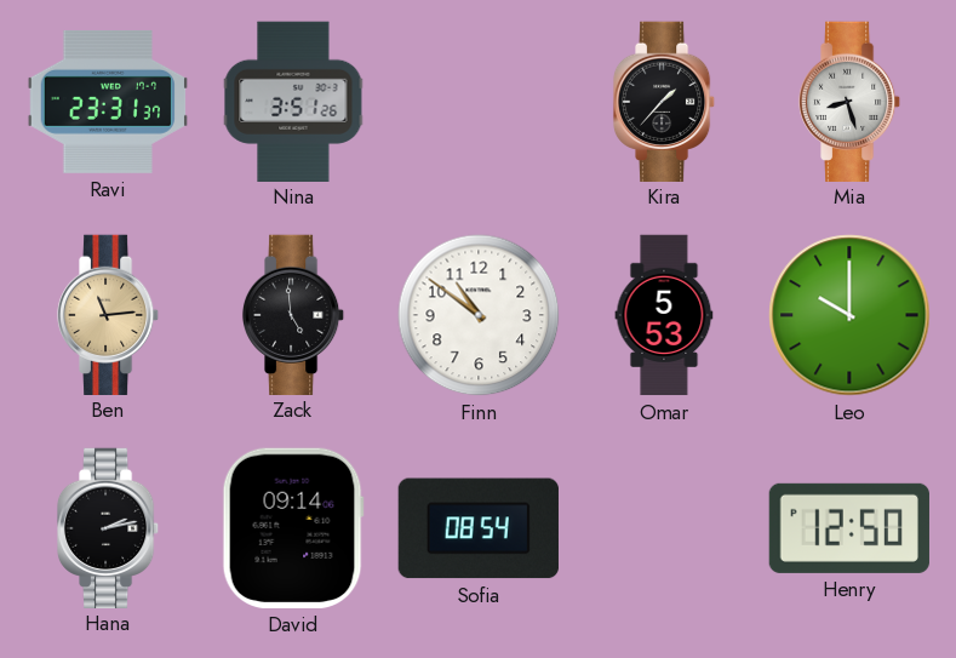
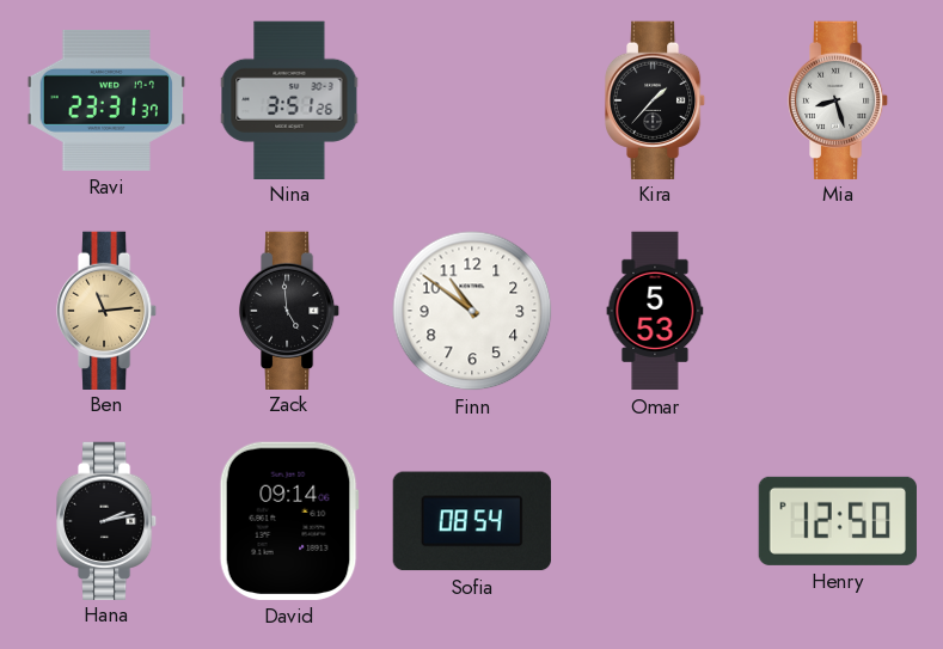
Leo: 10:00 -> none (849, 315)
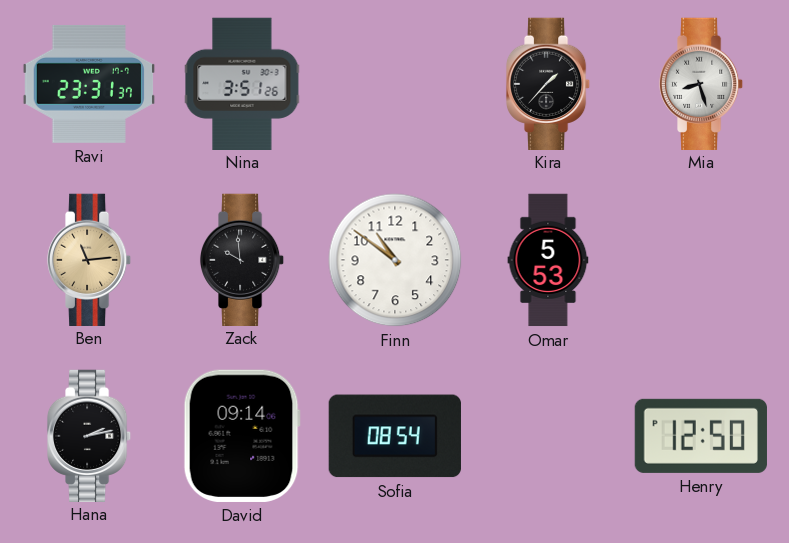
Zack: 4:59 -> 9:59 (242, 259)
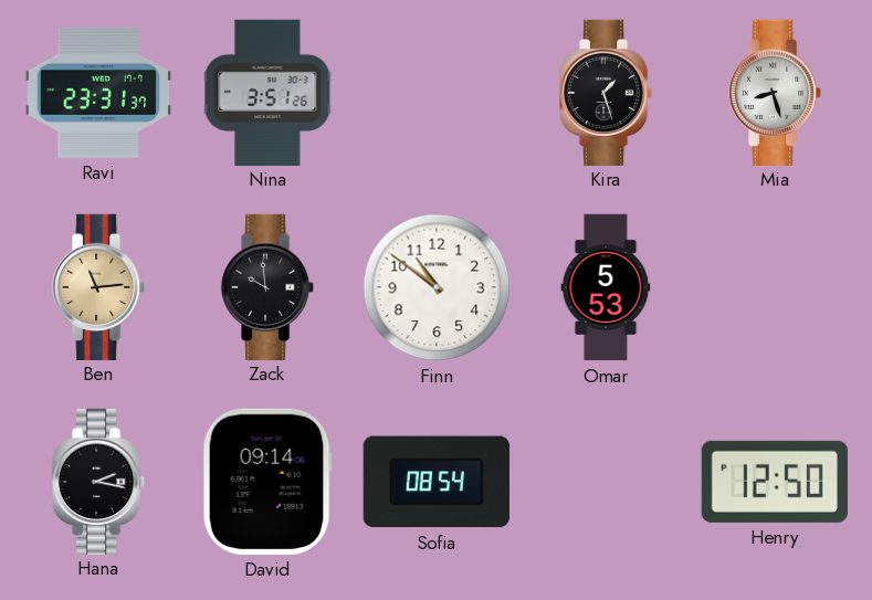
Kira: 1:37 -> 1:27 (606, 92)
Hana: 2:13 -> 2:17 (98, 481)
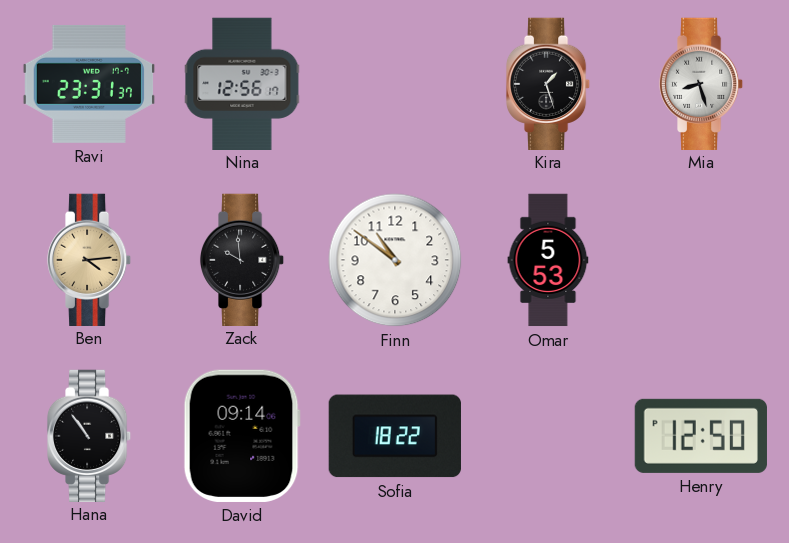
Nina: 3:51 -> 12:56 (242, 83)
Ben: 11:14 -> 4:14 (89, 259)
Hana: 2:17 -> 10:54 (89, 435)
Sofia: 08:54 -> 18:22 (395, 436)
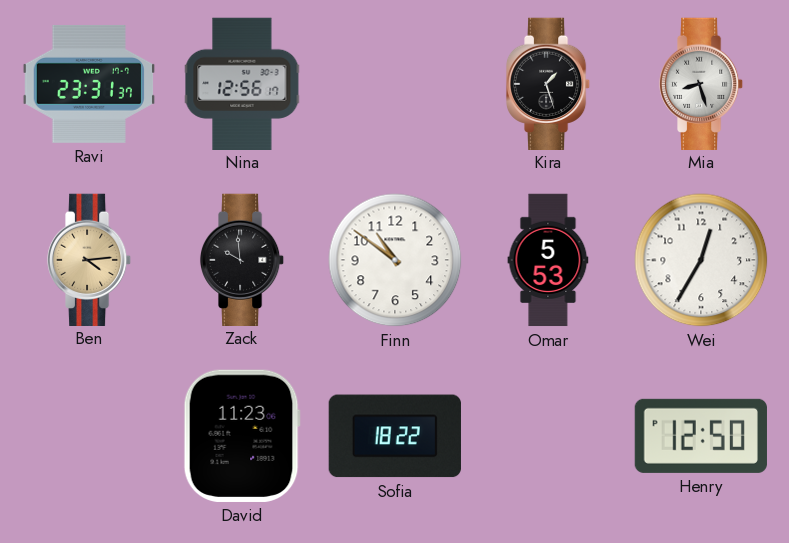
Wei: none -> 12:35 (701, 260)
Hana: 10:54 -> none (89, 435)
David: 09:14 -> 11:23 (242, 436)
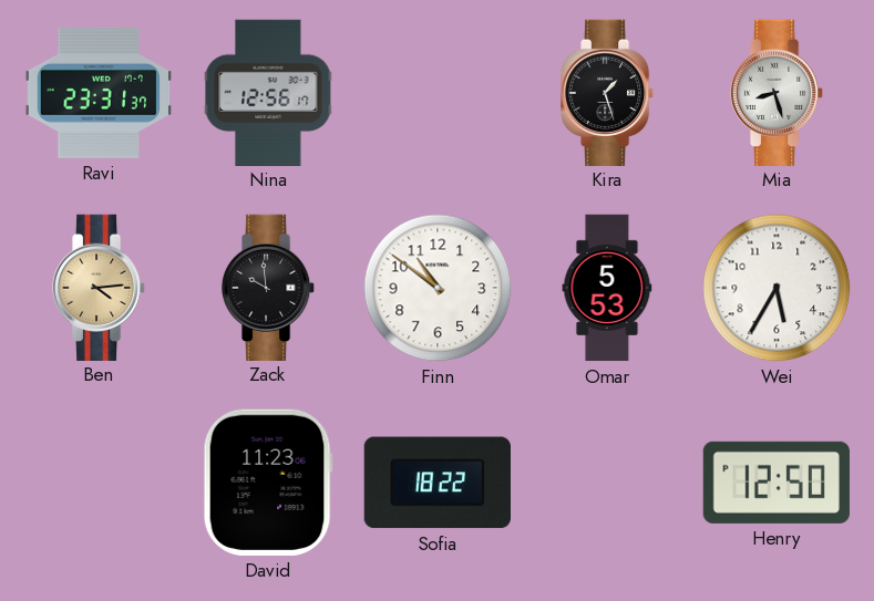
Wei: 12:35 -> 5:35 (777, 288)
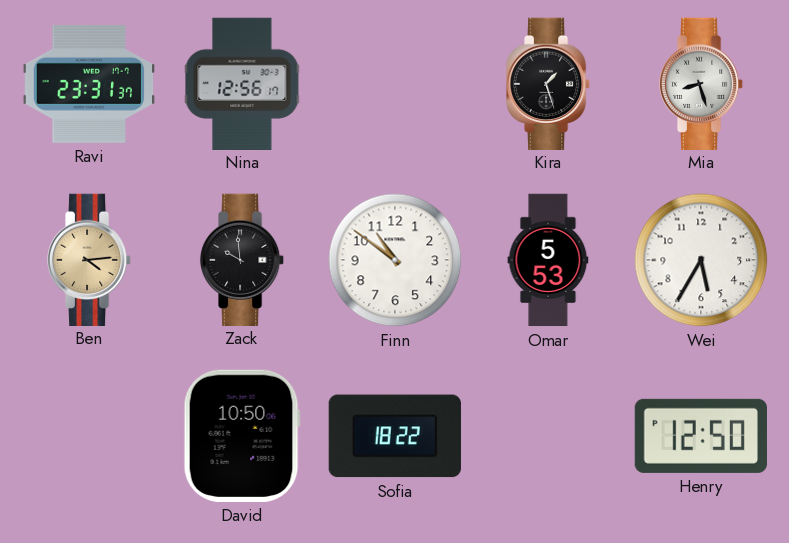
David: 11:23 -> 10:50 (242, 436)
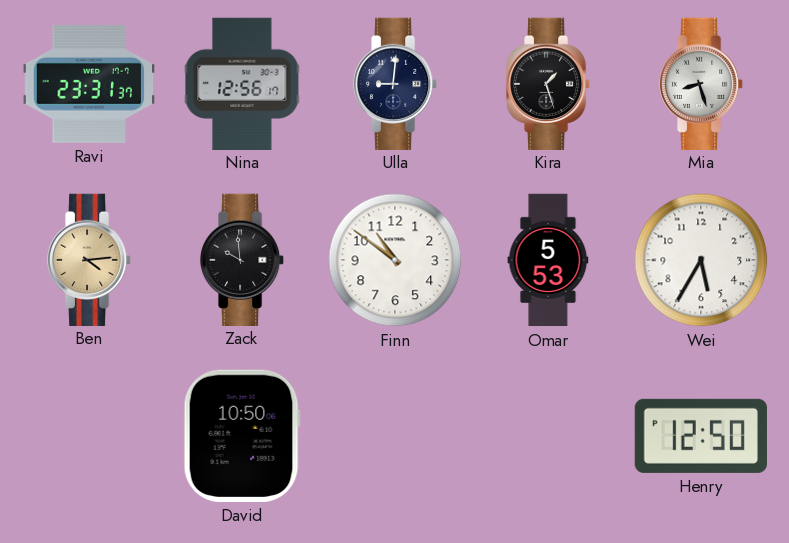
Ulla: none -> 9:01 (395, 83)
Sofia: 18:22 -> none (395, 436)
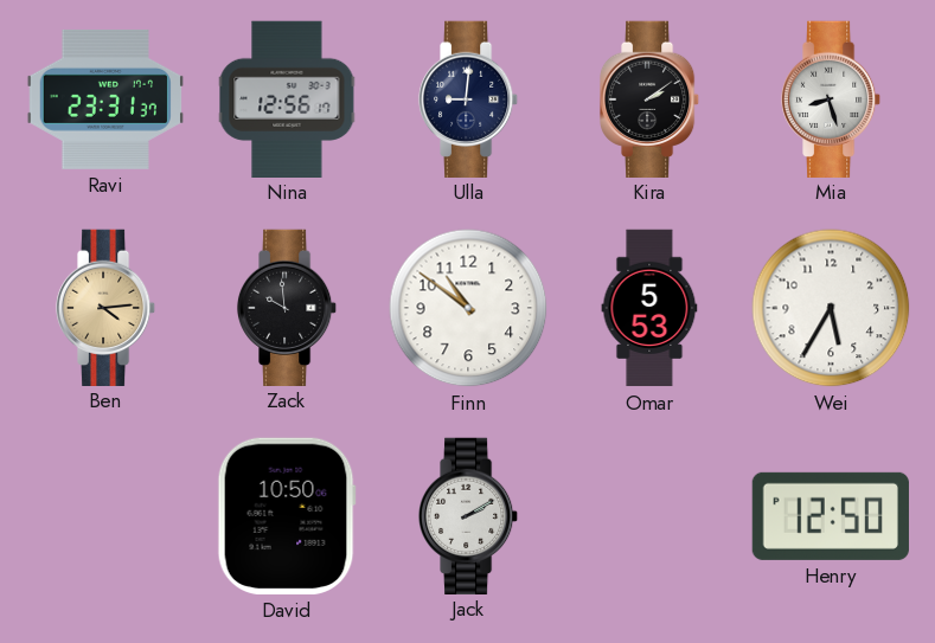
Kira: 1:27 -> 2:09 (649, 98)
Jack: none -> 2:10 (468, 515)
